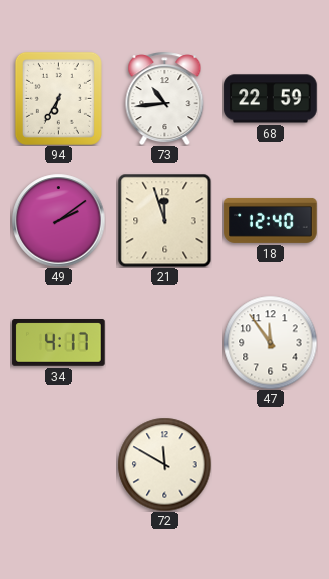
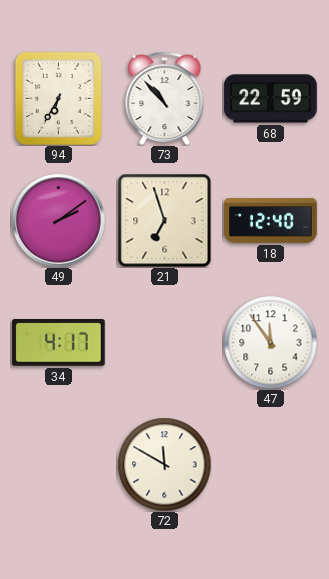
73: 10:44 -> 10:53 (165, 98)
21: 11:57 -> 6:57 (164, 220)
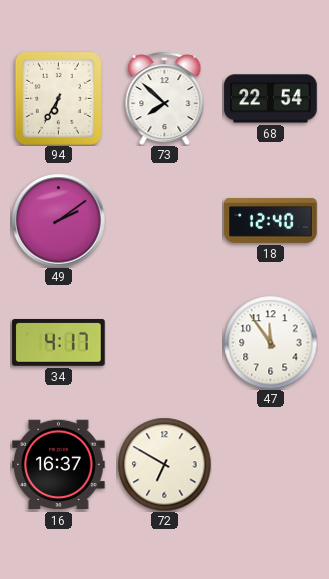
73: 10:53 -> 7:52 (165, 98)
68: 22:59 -> 22:54 (271, 99)
21: 6:57 -> none (164, 220)
16: none -> 16:37 (59, 465)
72: 11:50 -> 6:50 (164, 464)
